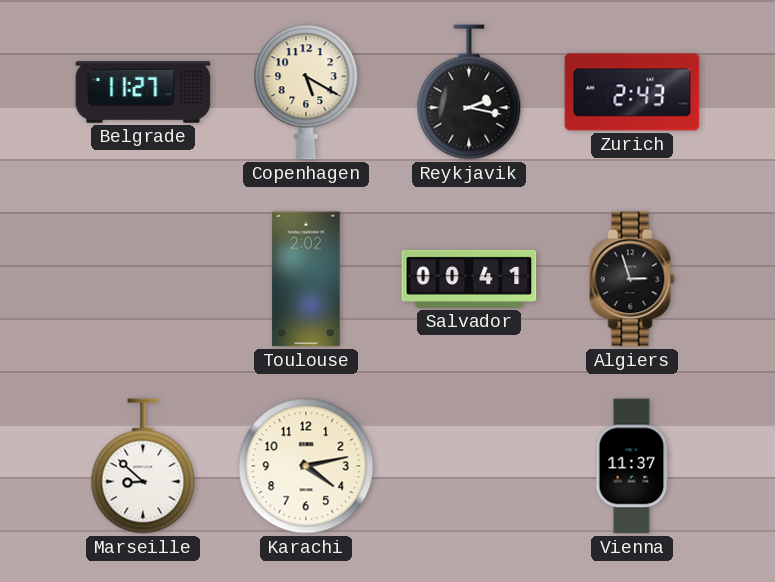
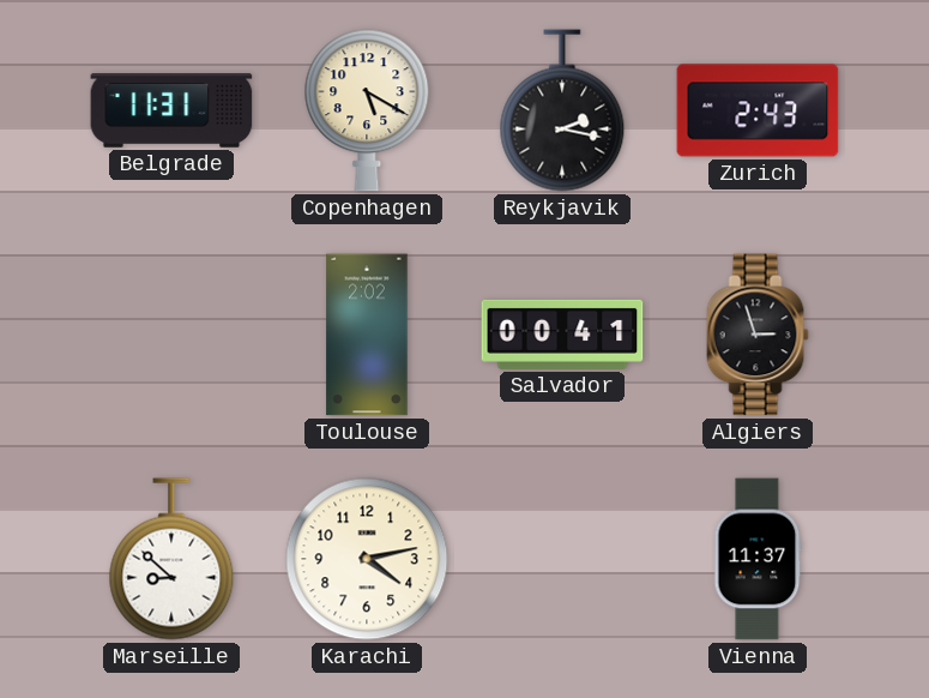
Belgrade: 11:27 -> 11:31 (171, 112)
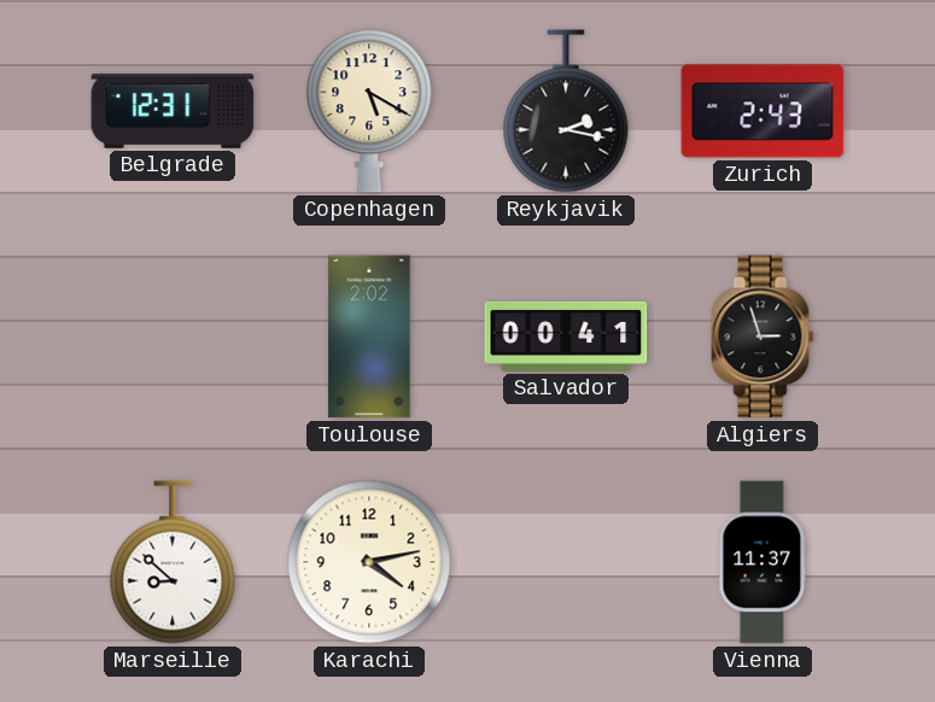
Belgrade: 11:31 -> 12:31 (173, 112)
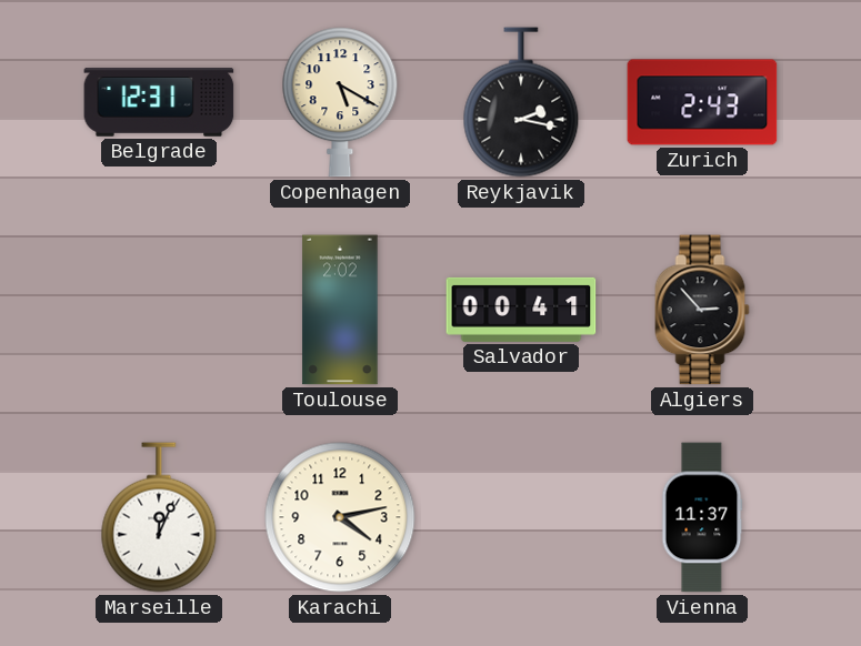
Algiers: 2:57 -> 2:53 (702, 310)
Marseille: 8:52 -> 12:04 (159, 517)
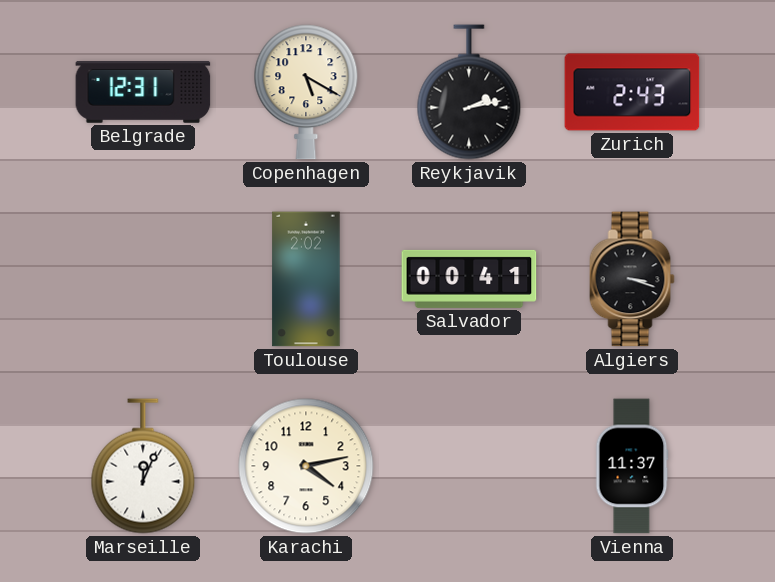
Reykjavik: 2:17 -> 2:13 (469, 92)
Algiers: 2:53 -> 3:18 (632, 279)
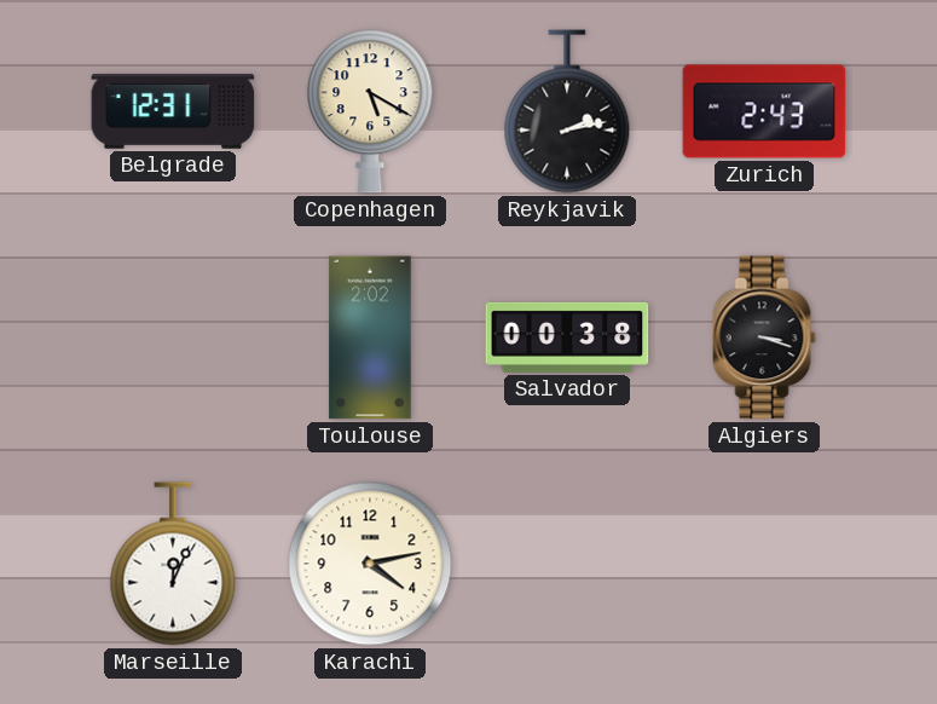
Salvador: 00:41 -> 00:38 (567, 337)
Vienna: 11:37 -> none (632, 466)
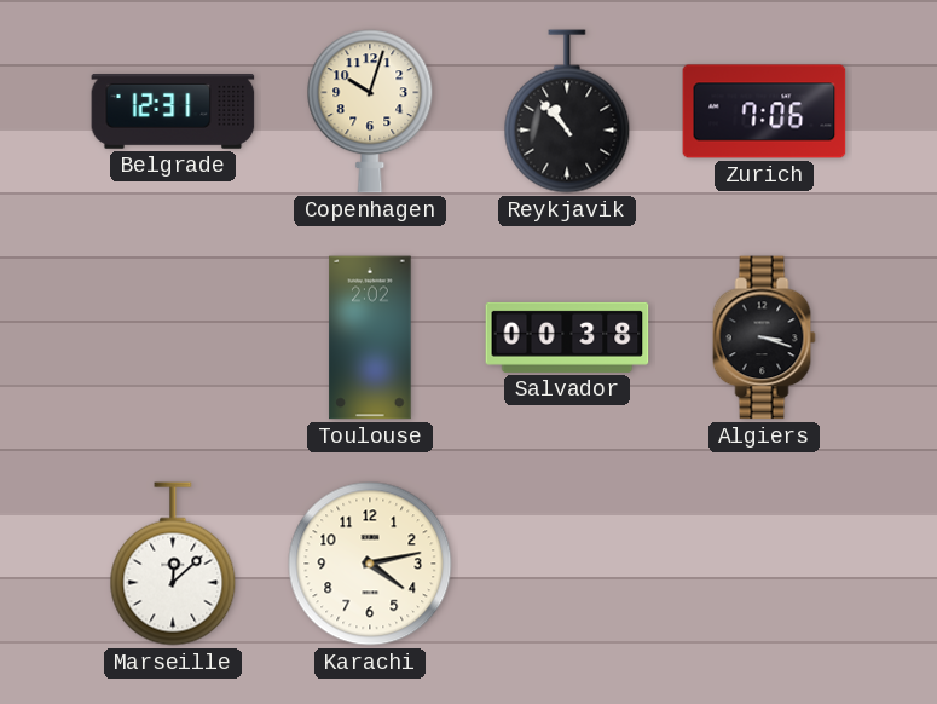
Copenhagen: 5:20 -> 10:03 (370, 111)
Reykjavik: 2:13 -> 10:53 (567, 111)
Zurich: 2:43 -> 7:06 (764, 111)
Marseille: 12:04 -> 12:08 (173, 564)
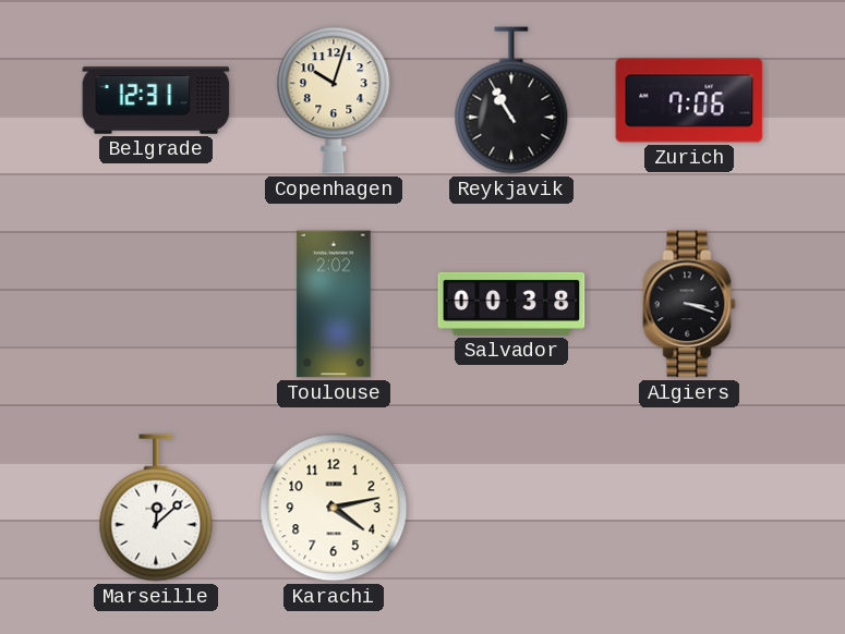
Reykjavik: 10:53 -> 10:55 (511, 100)
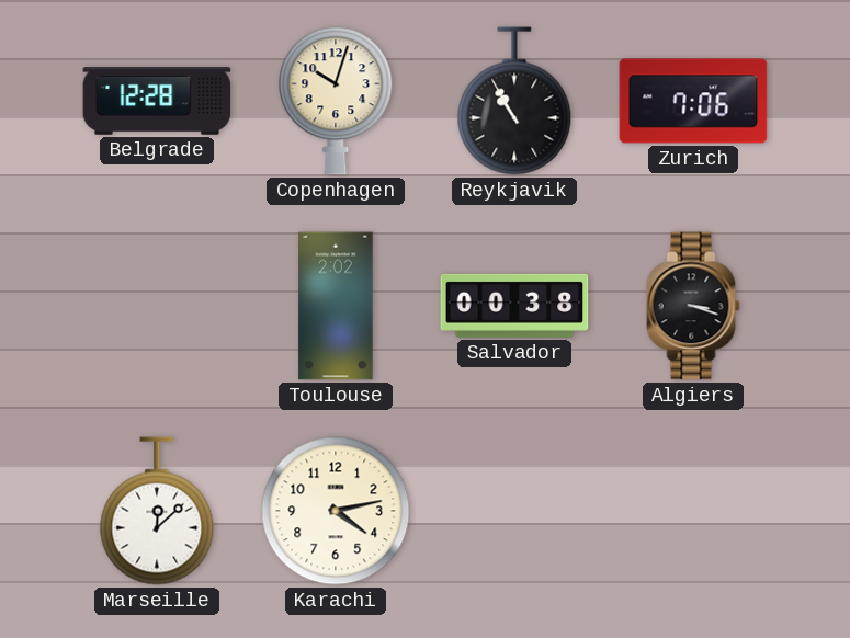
Belgrade: 12:31 -> 12:28 (157, 102)
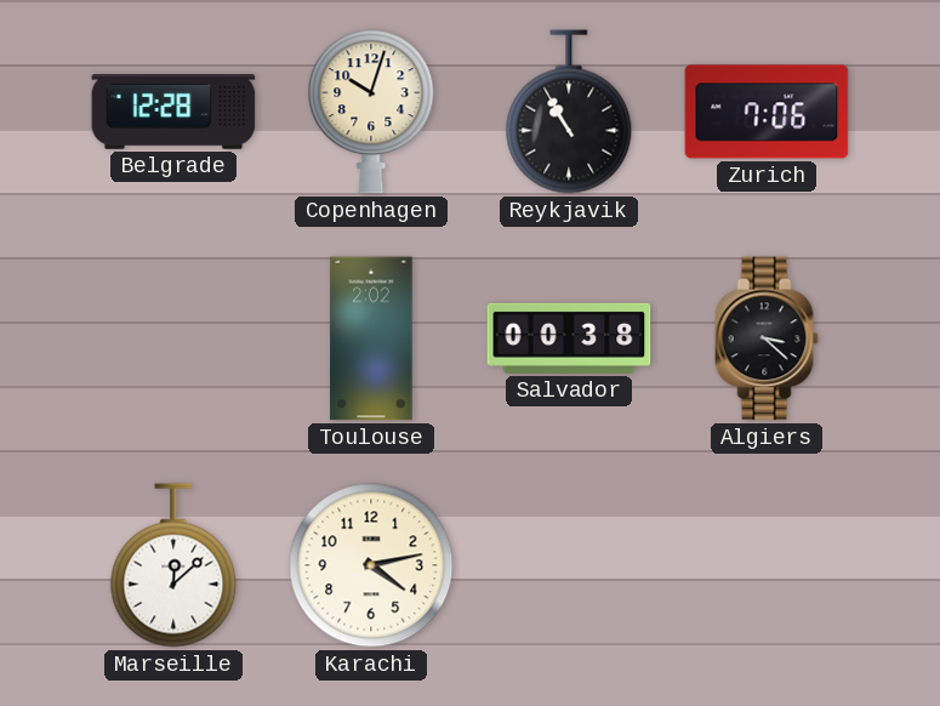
Algiers: 3:18 -> 3:22 (767, 338)
